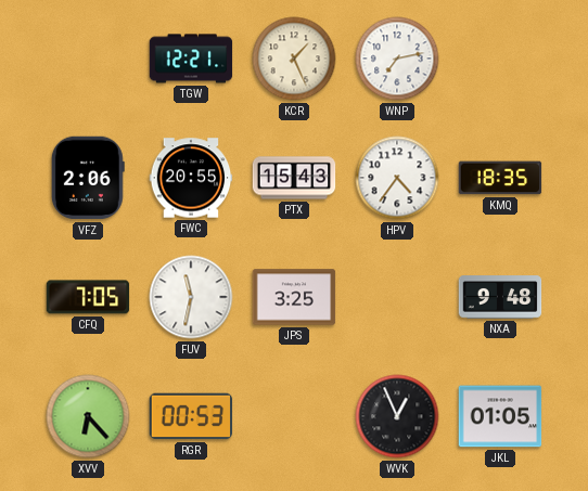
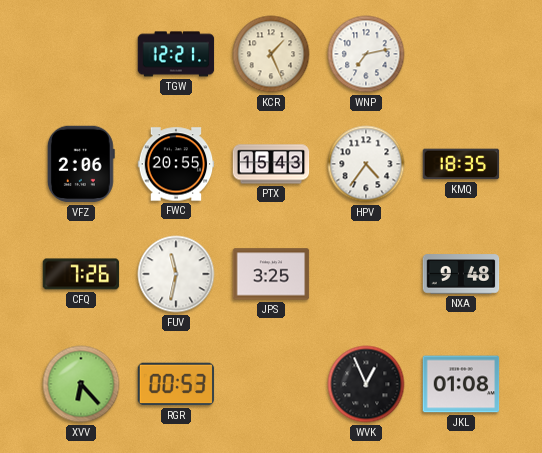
CFQ: 7:05 -> 7:26 (81, 274)
JKL: 01:05 -> 01:08 (461, 384)
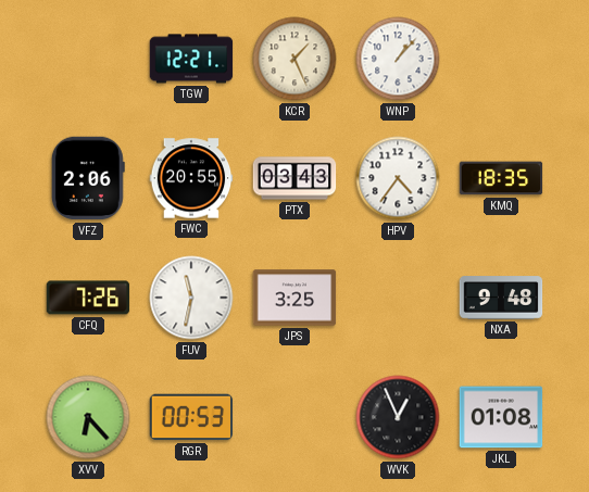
WNP: 7:13 -> 1:07 (398, 59)
PTX: 15:43 -> 03:43 (294, 178)
